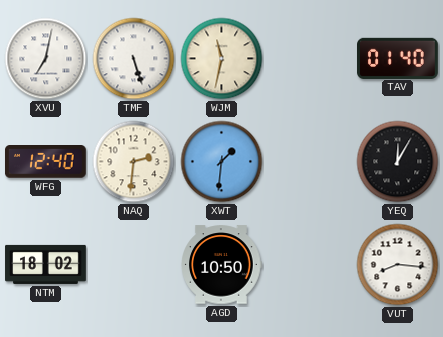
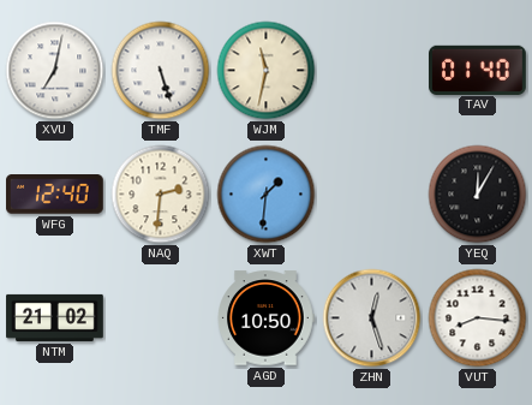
NTM: 18:02 -> 21:02 (55, 317)
ZHN: none -> 12:27 (372, 318)
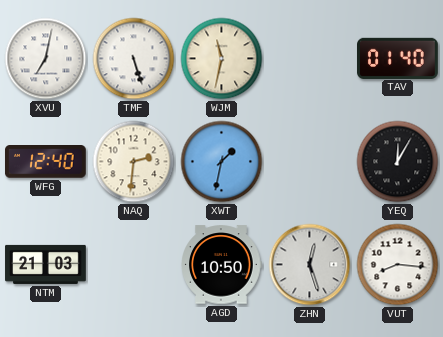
XWT: 1:31 -> 1:32 (222, 162)
NTM: 21:02 -> 21:03 (46, 264)
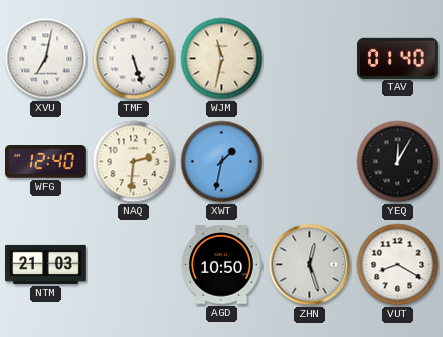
VUT: 8:16 -> 8:20 (398, 265)
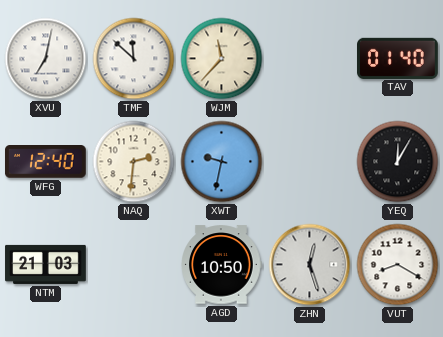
TMF: 5:27 -> 11:52 (134, 59)
WJM: 11:32 -> 11:37 (222, 59)
XWT: 1:32 -> 9:32 (222, 162)
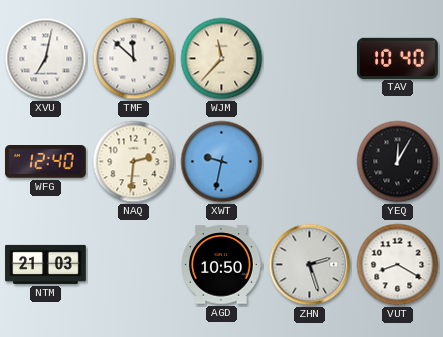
TAV: 01:40 -> 10:40 (398, 58)
ZHN: 12:27 -> 2:27 (310, 265)
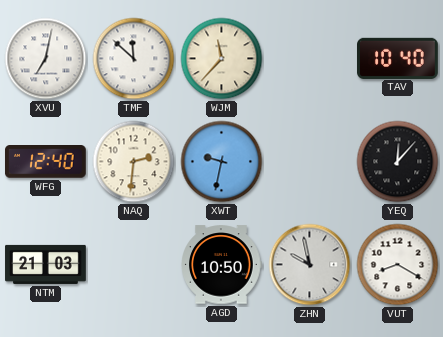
YEQ: 12:05 -> 12:07 (398, 162)
ZHN: 2:27 -> 9:58 (310, 265)
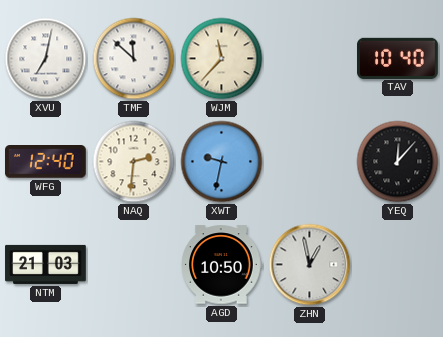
ZHN: 9:58 -> 12:58 (310, 265)
VUT: 8:20 -> none (398, 265)
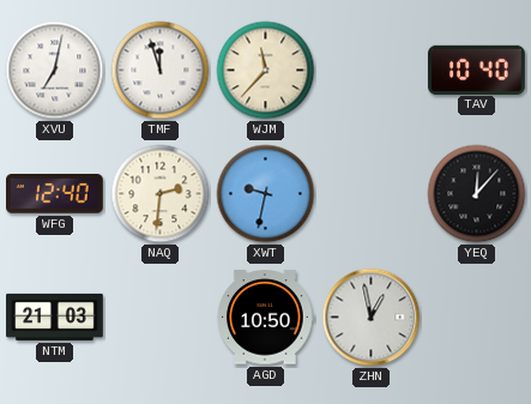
TMF: 11:52 -> 11:57 (161, 71)
